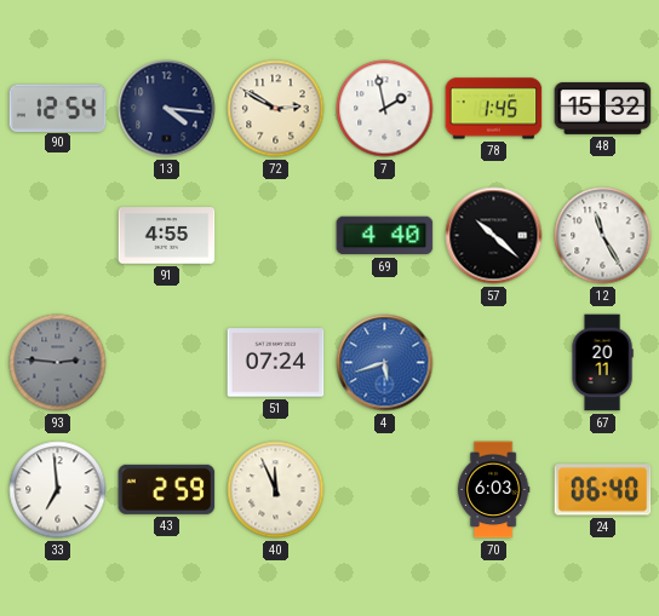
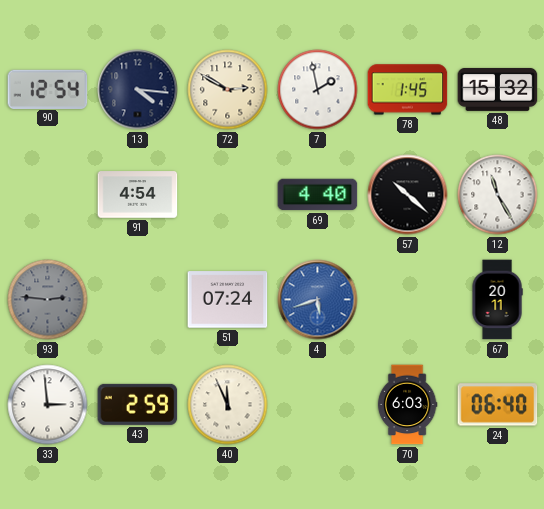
91: 4:55 -> 4:54 (138, 195)
33: 6:59 -> 2:59 (48, 405)
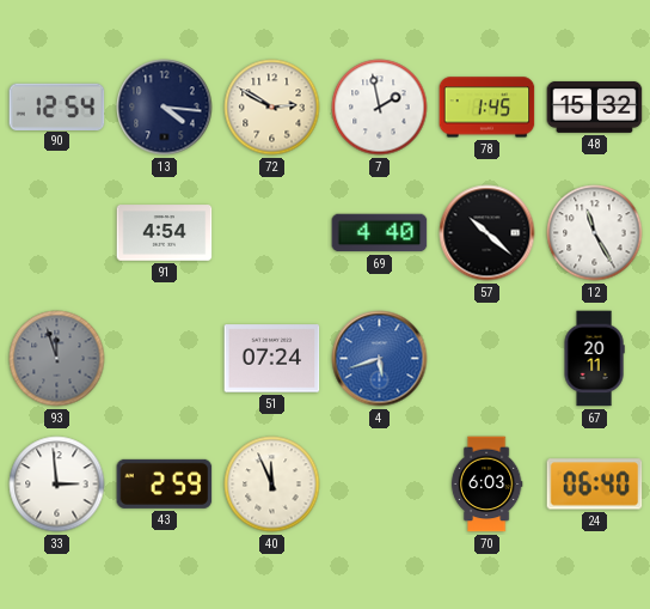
93: 2:46 -> 11:57 (57, 359)
